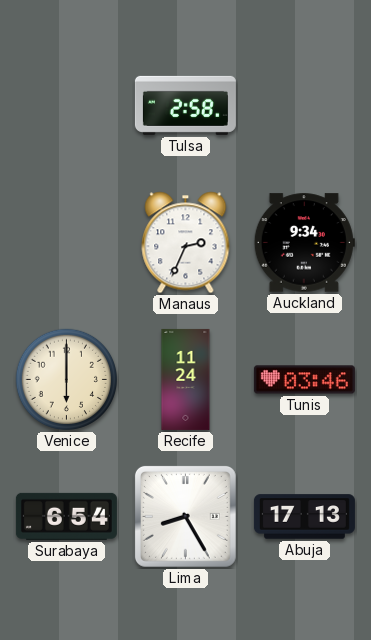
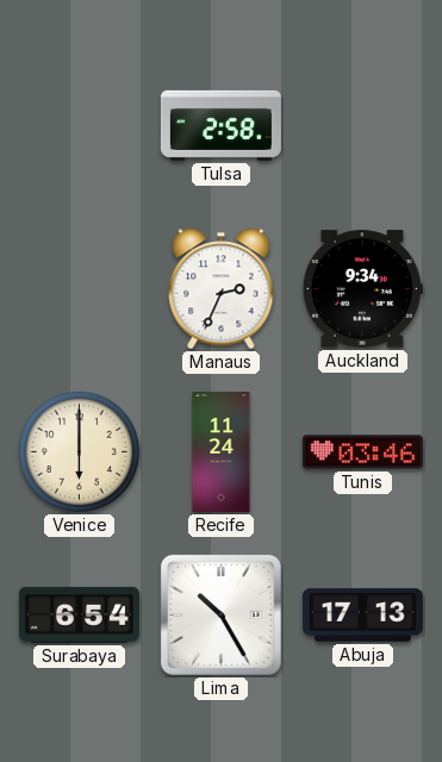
Lima: 8:25 -> 10:25 (220, 614)
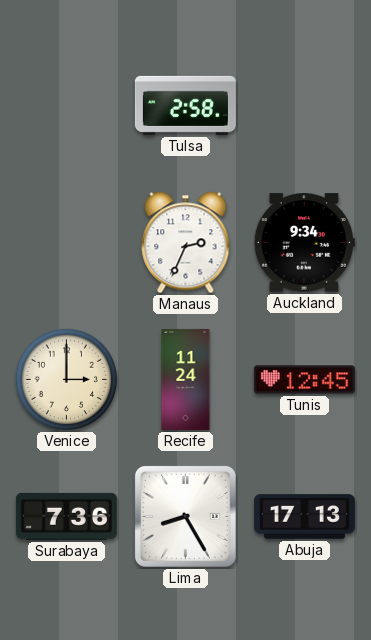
Venice: 6:00 -> 3:00 (67, 380)
Tunis: 03:46 -> 12:45 (304, 380)
Surabaya: 6:54 -> 7:36 (66, 516)
Lima: 10:25 -> 8:25 (185, 516)
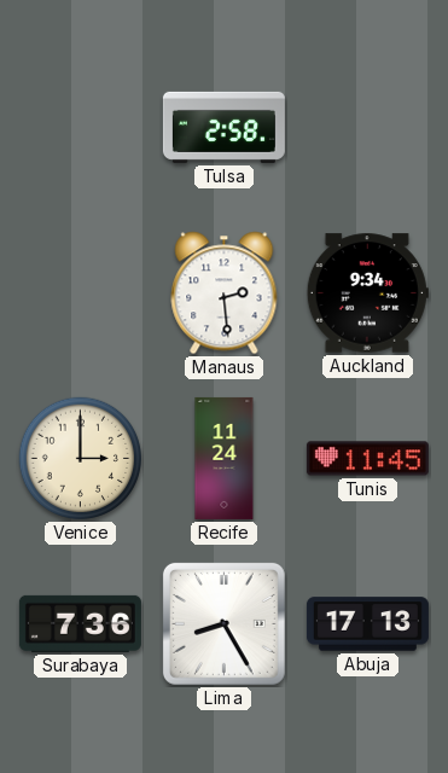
Manaus: 2:34 -> 2:29 (225, 293)
Tunis: 12:45 -> 11:45 (367, 459)
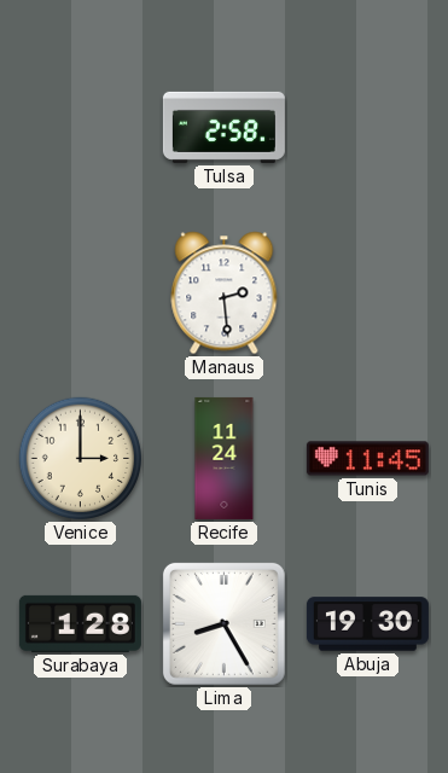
Auckland: 9:34 -> none (367, 293)
Surabaya: 7:36 -> 1:28 (80, 623)
Abuja: 17:13 -> 19:30 (367, 624)
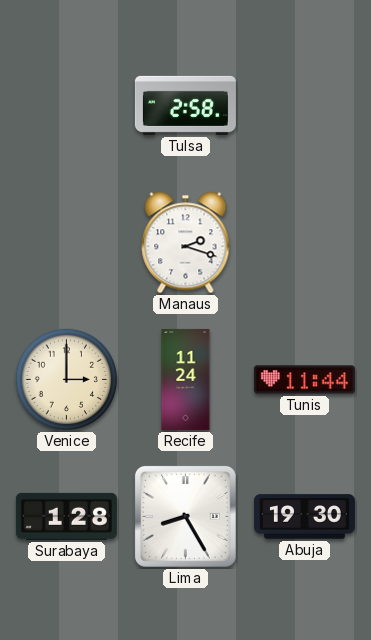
Manaus: 2:29 -> 2:18 (186, 243)
Tunis: 11:45 -> 11:44 (304, 380)
